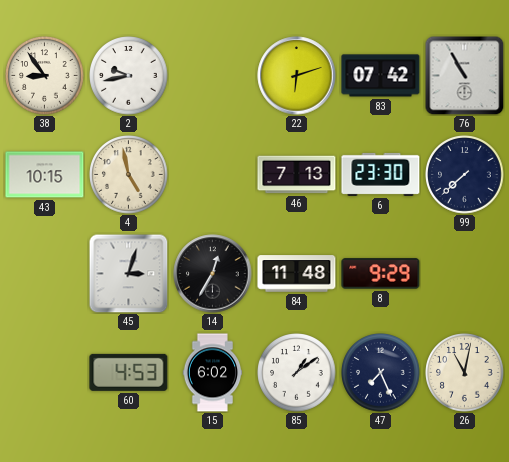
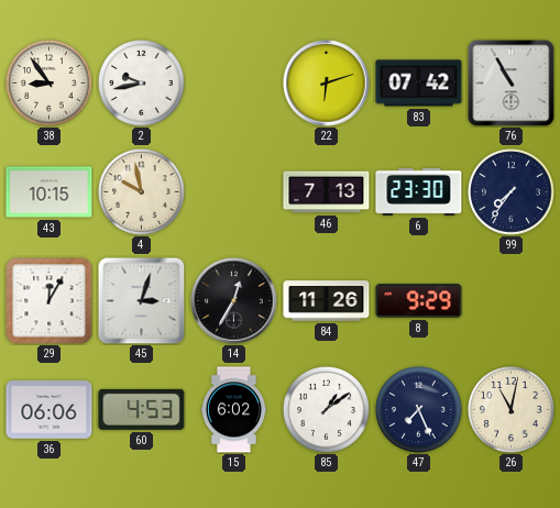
4: 4:58 -> 9:58 (142, 192)
99: 7:38 -> 7:36 (512, 192)
29: none -> 12:05 (50, 301)
84: 11:48 -> 11:26 (327, 301)
36: none -> 06:06 (50, 410)
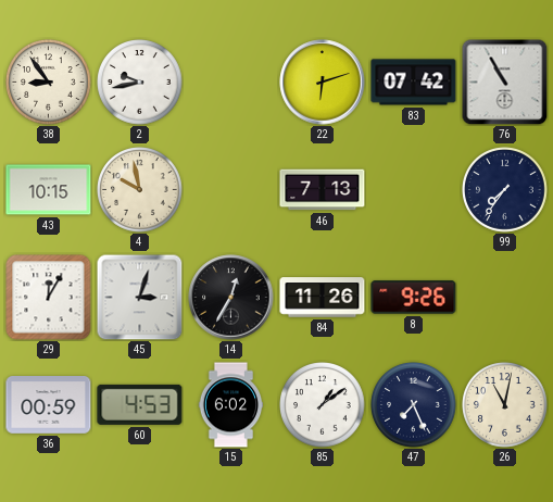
6: 23:30 -> none (419, 191)
8: 9:29 -> 9:26 (414, 298)
36: 06:06 -> 00:59 (49, 405)
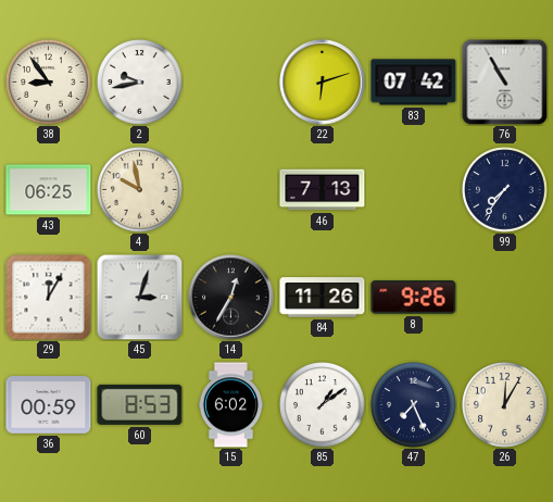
43: 10:15 -> 06:25 (49, 190)
60: 4:53 -> 8:53 (140, 404)
26: 11:02 -> 12:05 (505, 405)
